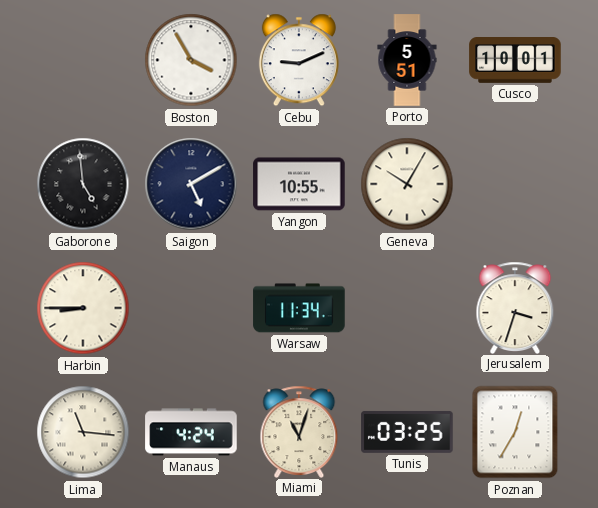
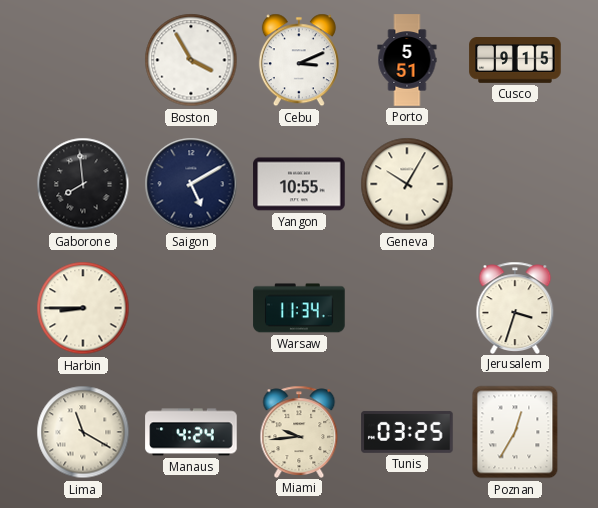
Cebu: 9:11 -> 3:11 (299, 60)
Cusco: 10:01 -> 9:15 (515, 61)
Gaborone: 4:59 -> 7:59 (83, 184)
Lima: 11:16 -> 11:20 (83, 432)
Miami: 11:03 -> 9:44 (299, 431)
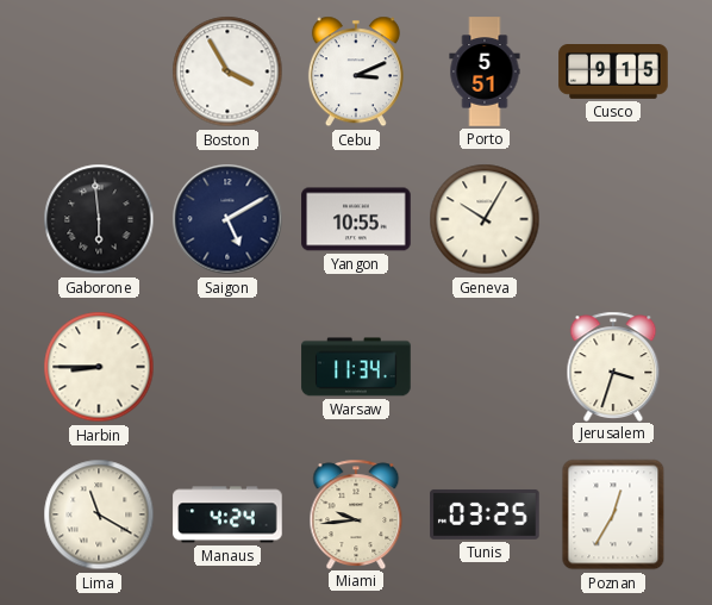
Gaborone: 7:59 -> 5:59 (99, 219)
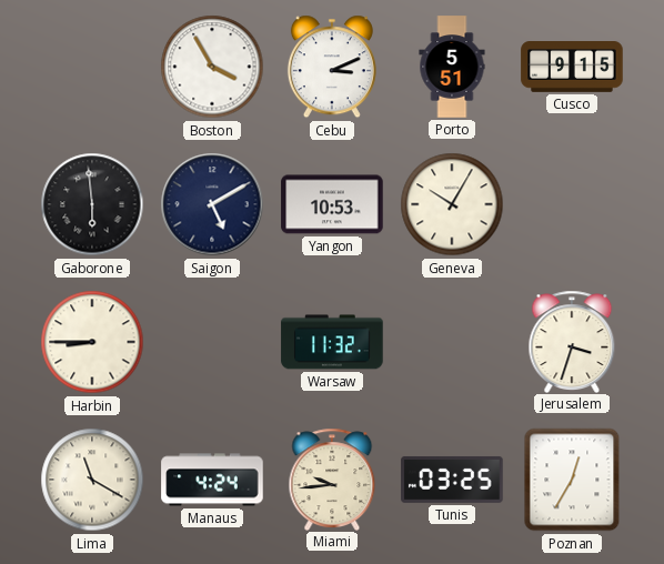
Yangon: 10:55 -> 10:53 (332, 204)
Warsaw: 11:34 -> 11:32 (332, 342)
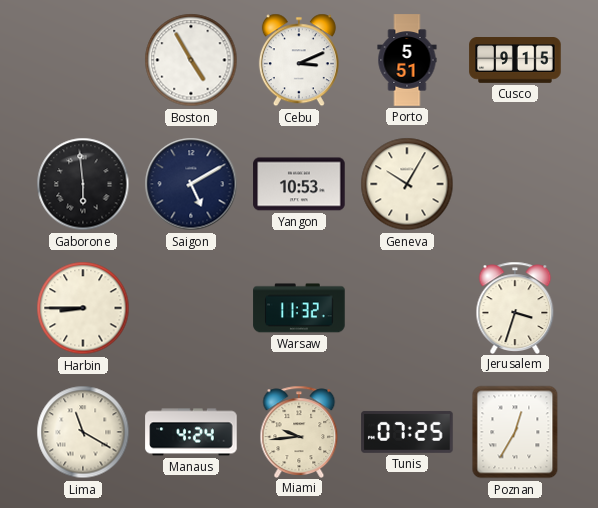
Boston: 3:55 -> 4:55 (191, 60)
Tunis: 03:25 -> 07:25 (407, 432)
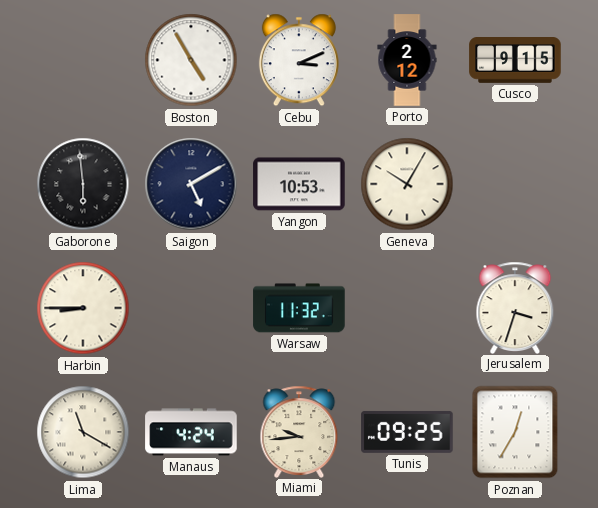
Porto: 5:51 -> 2:12 (407, 60)
Tunis: 07:25 -> 09:25 (407, 432)
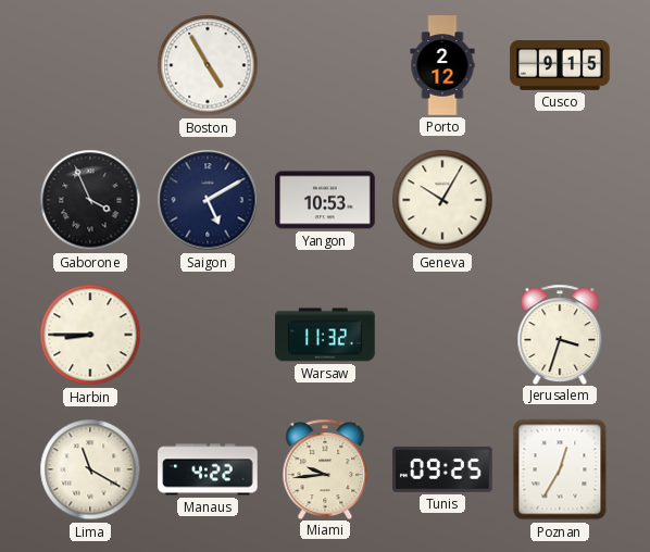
Cebu: 3:11 -> none (299, 60)
Gaborone: 5:59 -> 3:56 (90, 200)
Manaus: 4:24 -> 4:22 (208, 469)
